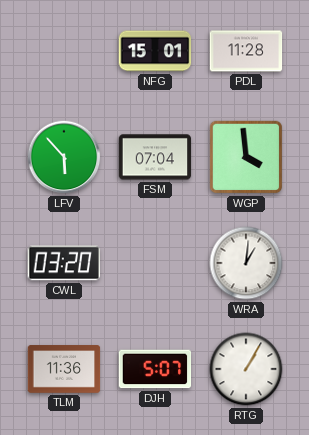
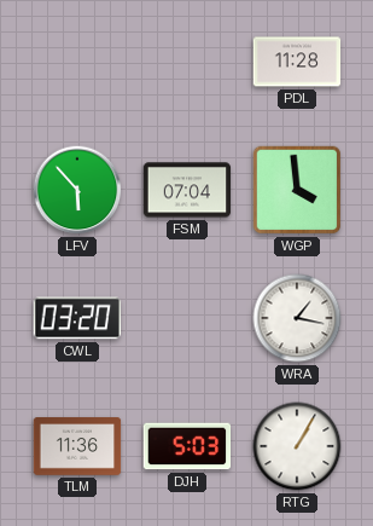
NFG: 15:01 -> none (155, 51)
WRA: 1:01 -> 1:17 (297, 318)
DJH: 5:07 -> 5:03 (187, 446)
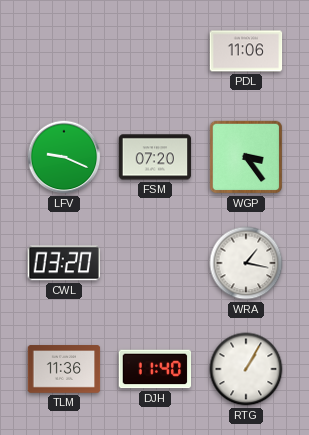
PDL: 11:28 -> 11:06 (246, 51)
LFV: 5:53 -> 9:19 (64, 157)
FSM: 07:04 -> 07:20 (155, 157)
WGP: 3:59 -> 3:24 (246, 157)
DJH: 5:03 -> 11:40 (155, 369)
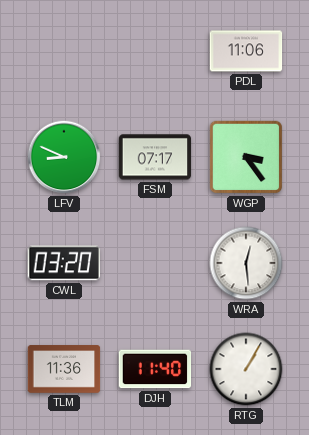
LFV: 9:19 -> 8:49 (64, 157)
FSM: 07:20 -> 07:17 (155, 157)
WRA: 1:17 -> 12:29 (246, 263)
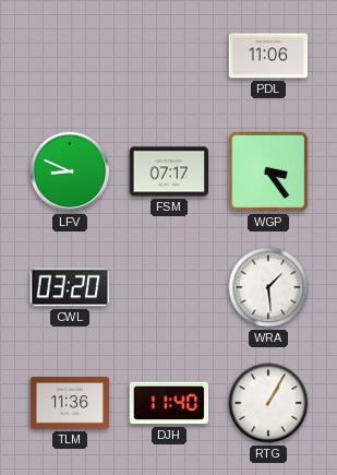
WRA: 12:29 -> 1:29 (268, 287)
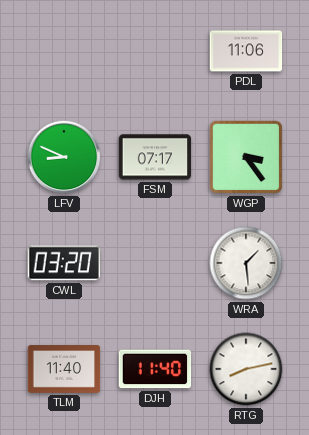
TLM: 11:36 -> 11:40 (64, 369)
RTG: 1:05 -> 8:13 (246, 369)
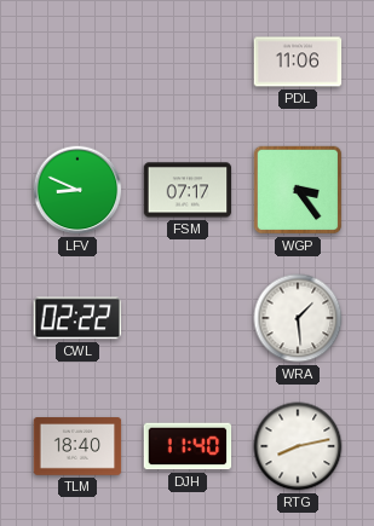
CWL: 03:20 -> 02:22 (77, 318)
TLM: 11:40 -> 18:40 (77, 446)
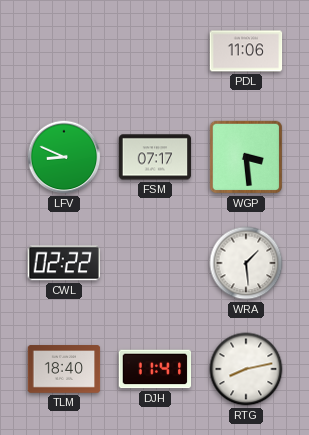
WGP: 3:24 -> 3:29 (246, 157)
DJH: 11:40 -> 11:41 (155, 369)
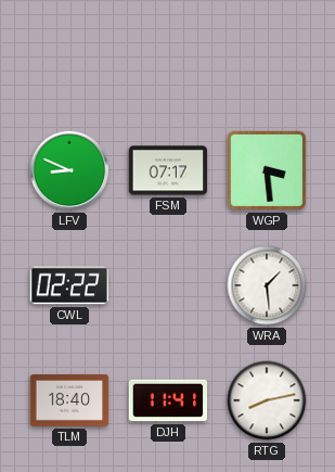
PDL: 11:06 -> none (246, 51)
